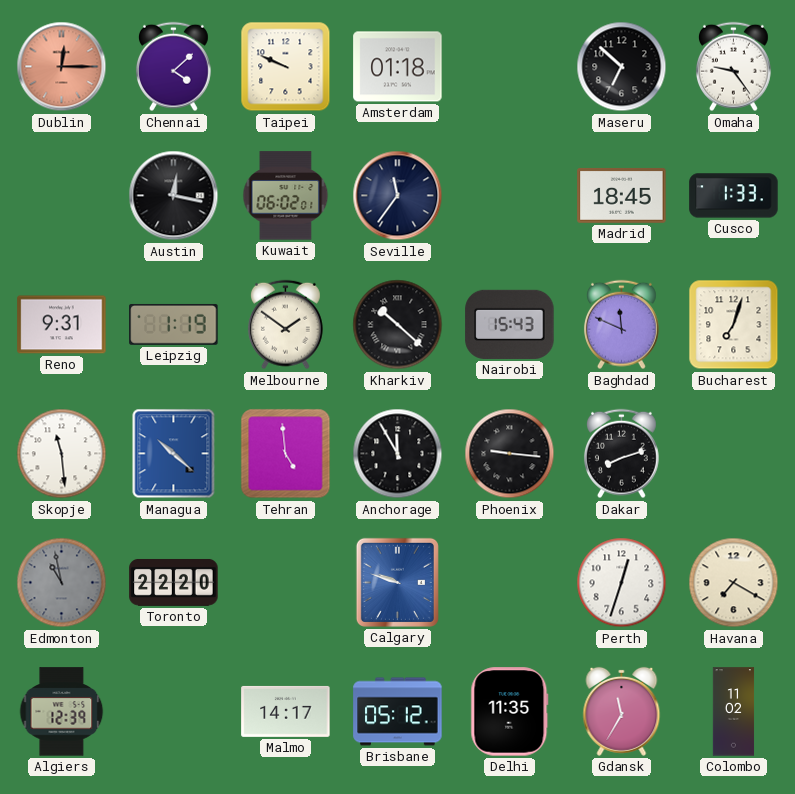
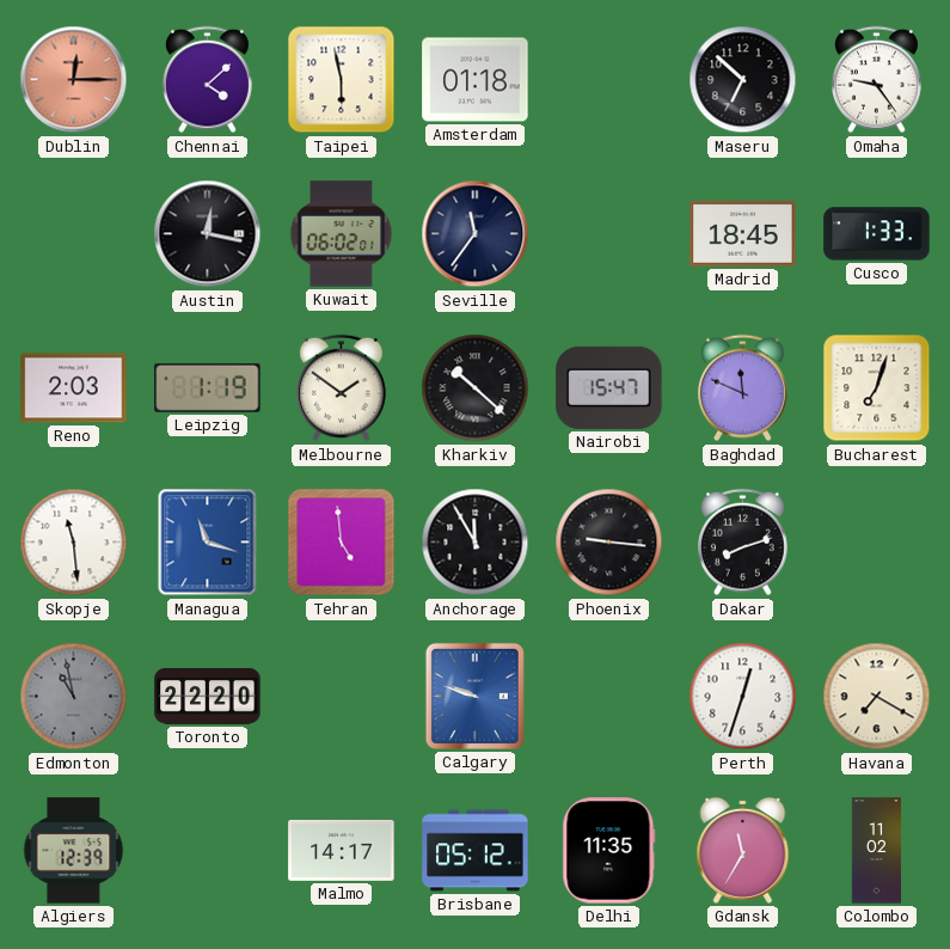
Taipei: 9:49 -> 5:58 (342, 80)
Reno: 9:31 -> 2:03 (74, 388)
Nairobi: 15:43 -> 15:47 (609, 387)
Managua: 10:22 -> 11:18 (208, 543)
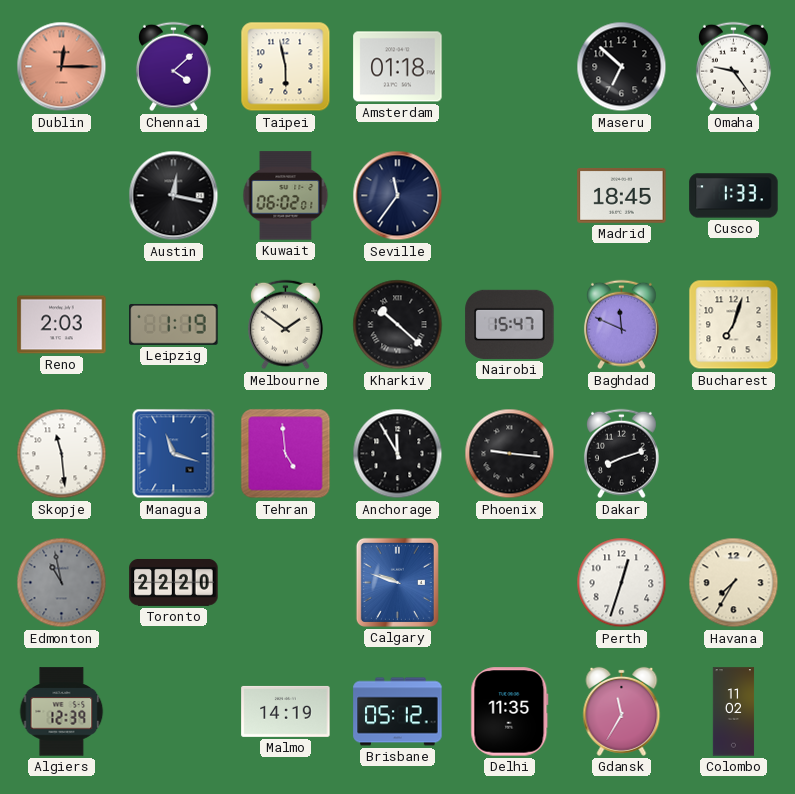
Havana: 7:20 -> 7:35 (734, 583)
Malmo: 14:17 -> 14:19 (286, 711)
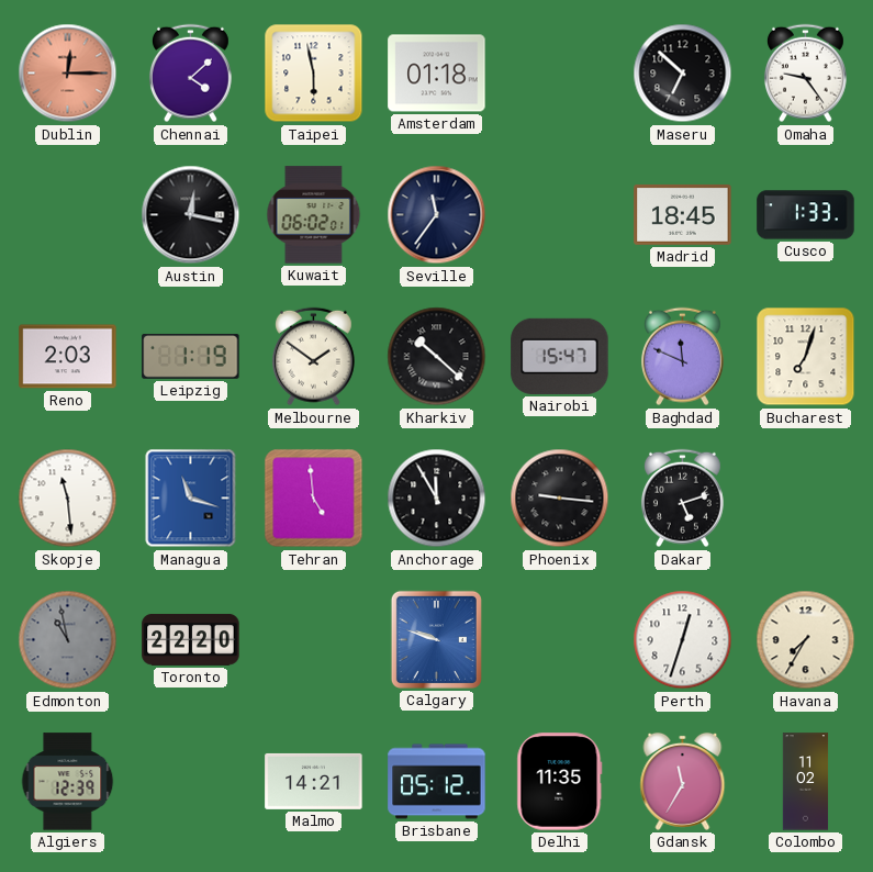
Dakar: 8:12 -> 5:12 (682, 499)
Malmo: 14:19 -> 14:21 (314, 781)
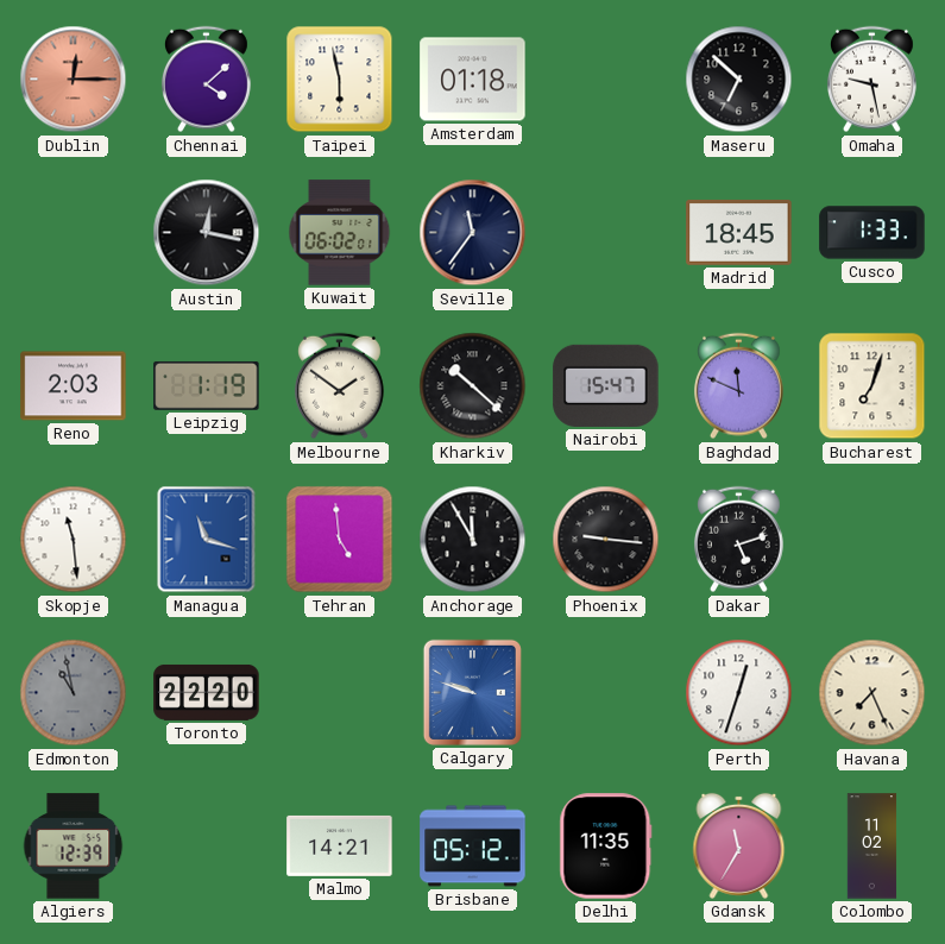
Omaha: 9:24 -> 9:28 (871, 80)
Havana: 7:35 -> 7:26 (872, 693)
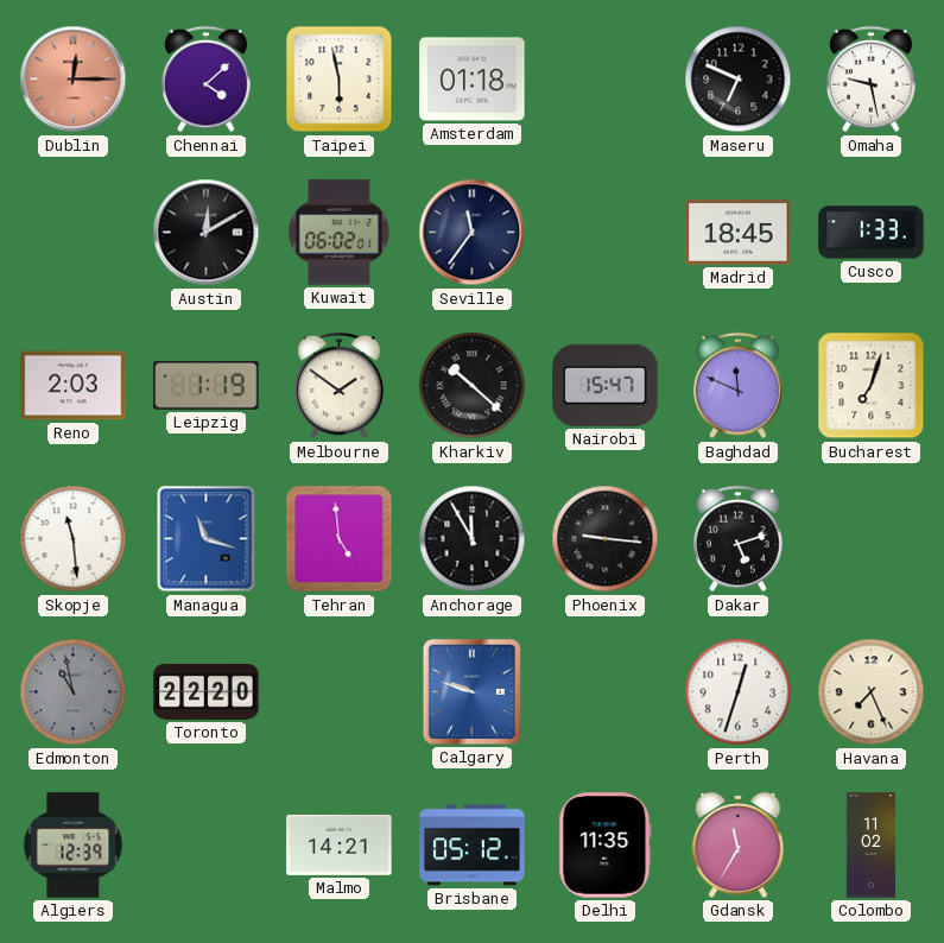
Maseru: 6:52 -> 6:49 (739, 80)
Austin: 12:17 -> 12:10 (207, 233)
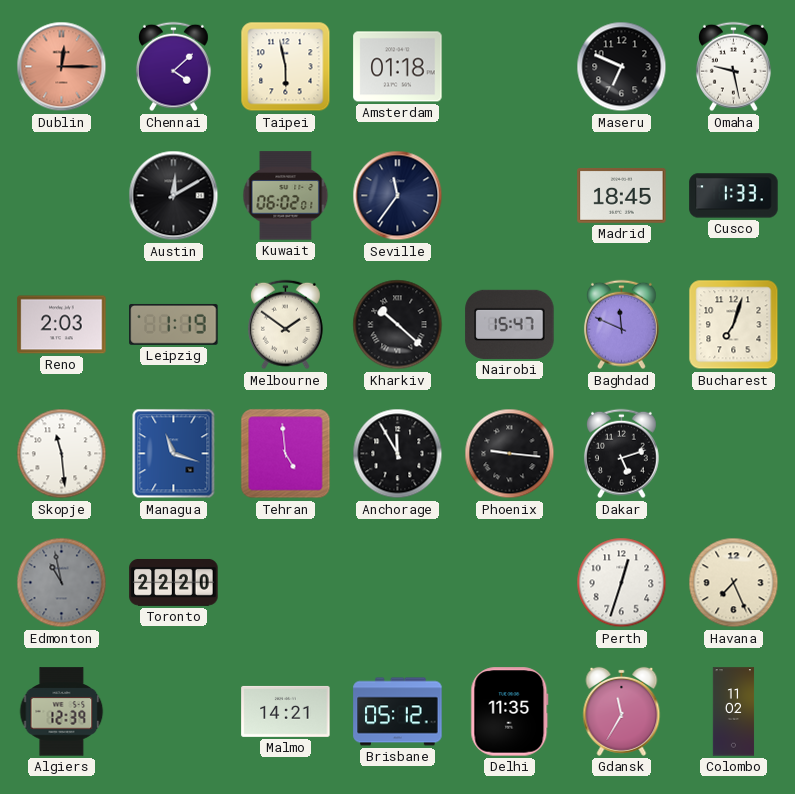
Calgary: 9:48 -> none (471, 691)
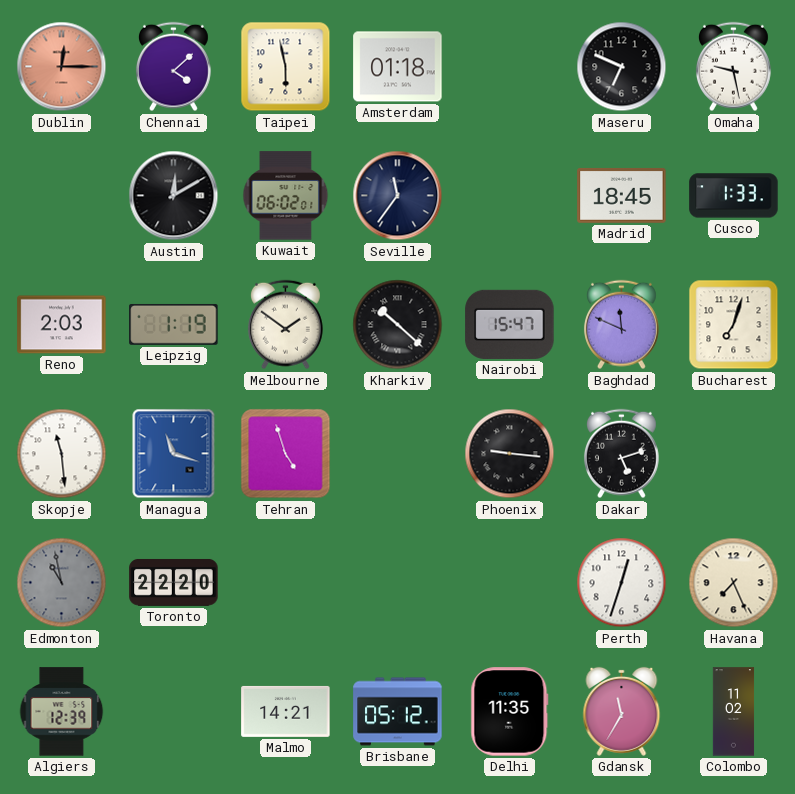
Tehran: 4:59 -> 4:57 (286, 454)
Anchorage: 11:55 -> none (398, 454)
